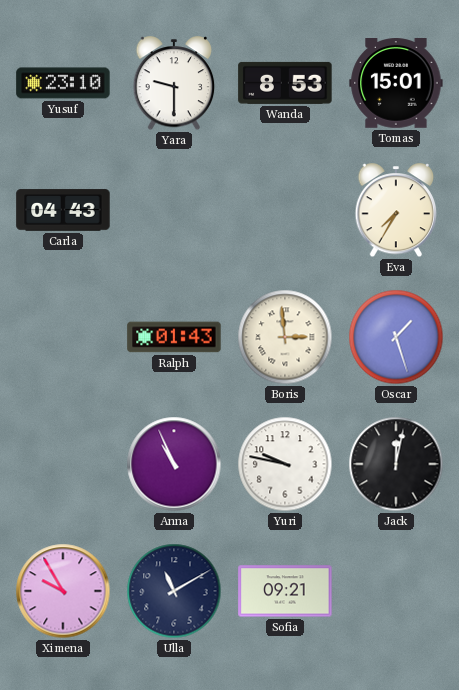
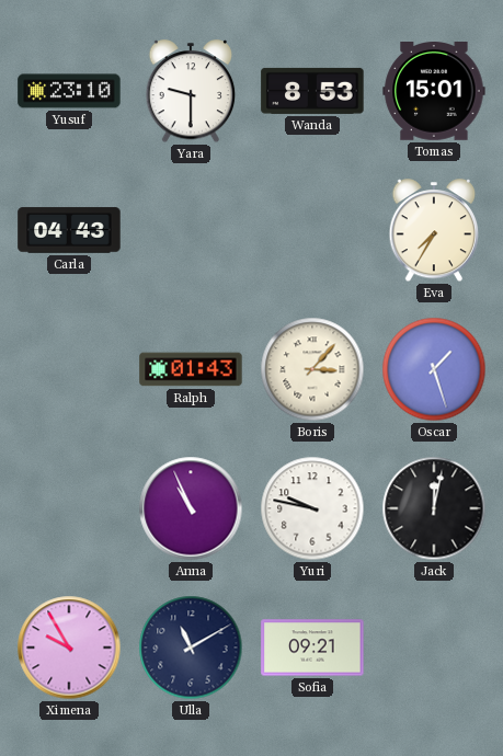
Boris: 2:59 -> 3:07 (312, 369)
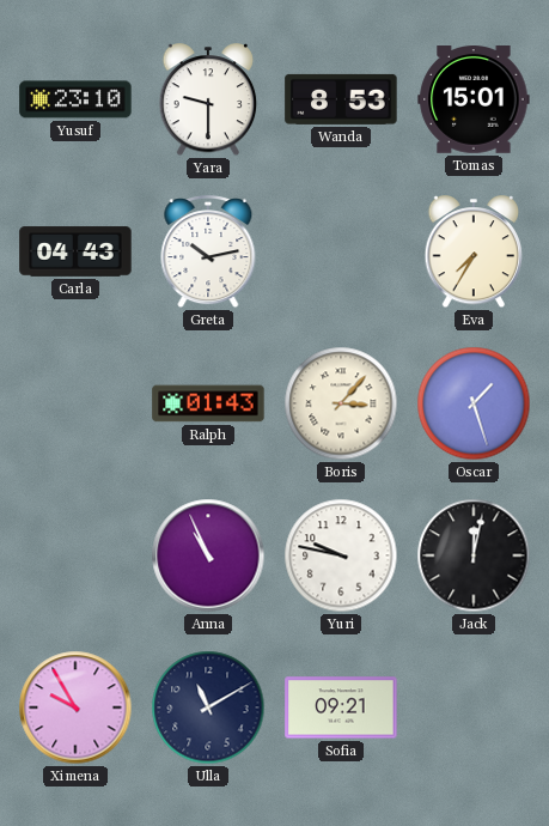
Greta: none -> 10:13 (208, 253)
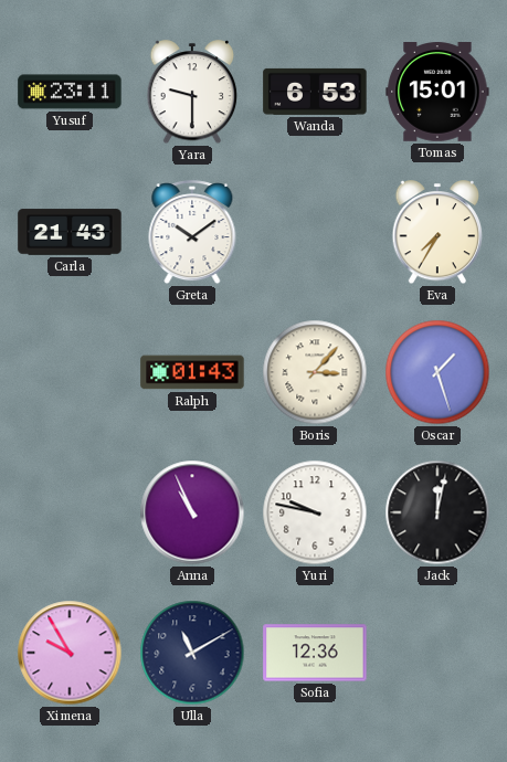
Yusuf: 23:10 -> 23:11 (70, 92)
Wanda: 8:53 -> 6:53 (315, 92)
Carla: 04:43 -> 21:43 (70, 232)
Greta: 10:13 -> 10:09 (192, 233)
Sofia: 09:21 -> 12:36 (315, 653)
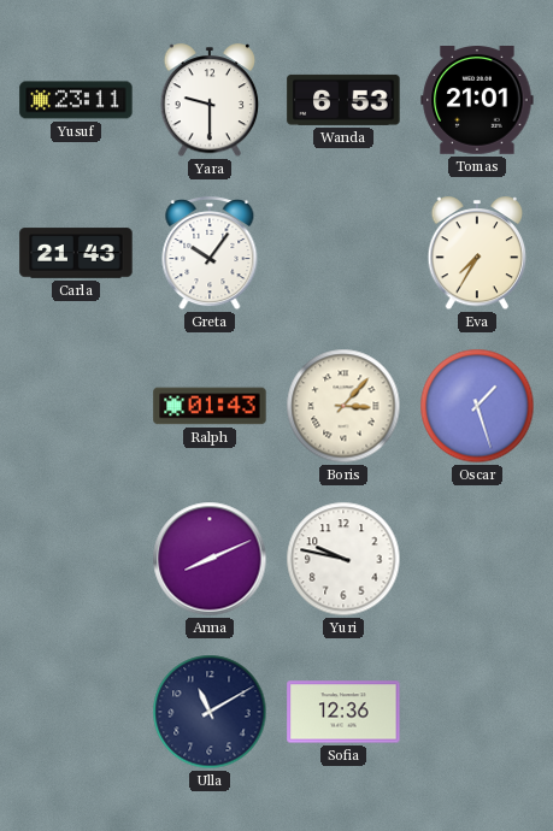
Tomas: 15:01 -> 21:01 (477, 101)
Greta: 10:09 -> 10:06 (210, 254)
Anna: 10:56 -> 8:11 (210, 559)
Jack: 12:02 -> none (437, 512)
Ximena: 9:55 -> none (70, 653)
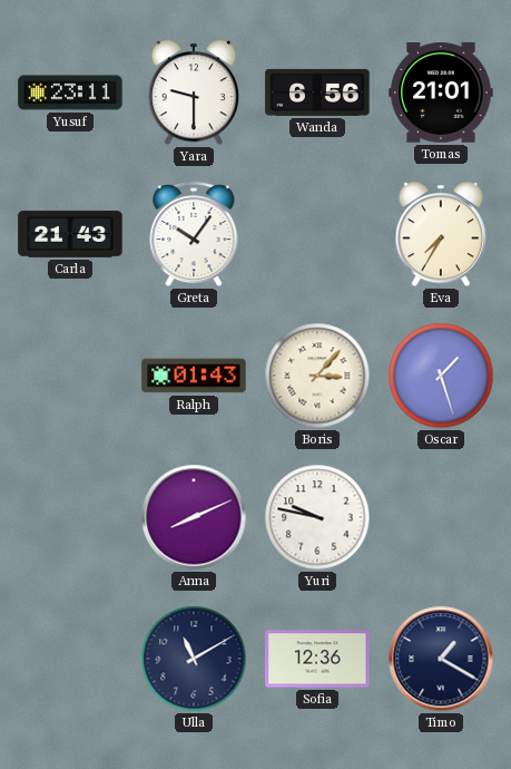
Wanda: 6:53 -> 6:56 (317, 93)
Timo: none -> 1:20 (441, 659)
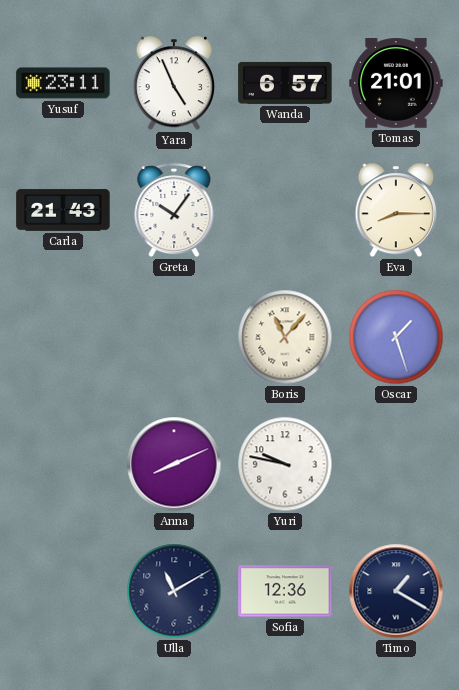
Yara: 9:30 -> 4:56 (174, 84)
Wanda: 6:56 -> 6:57 (285, 83)
Eva: 7:35 -> 8:15 (396, 211)
Ralph: 01:43 -> none (194, 376)
Boris: 3:07 -> 11:07 (285, 337)
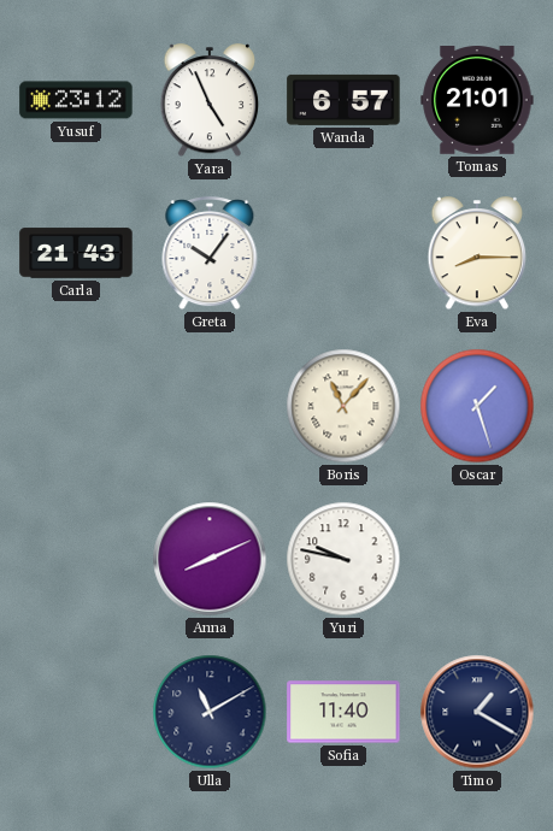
Yusuf: 23:11 -> 23:12 (76, 100)
Sofia: 12:36 -> 11:40 (343, 712)
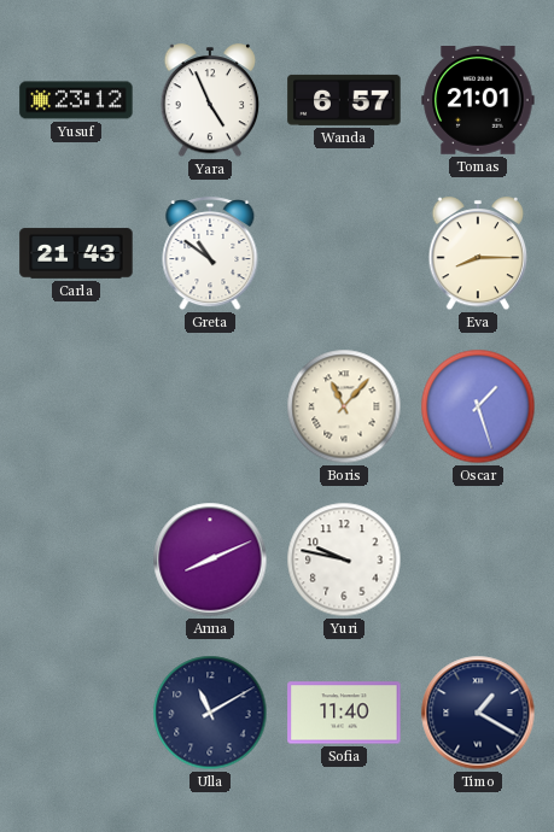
Greta: 10:06 -> 10:51 (210, 254)
